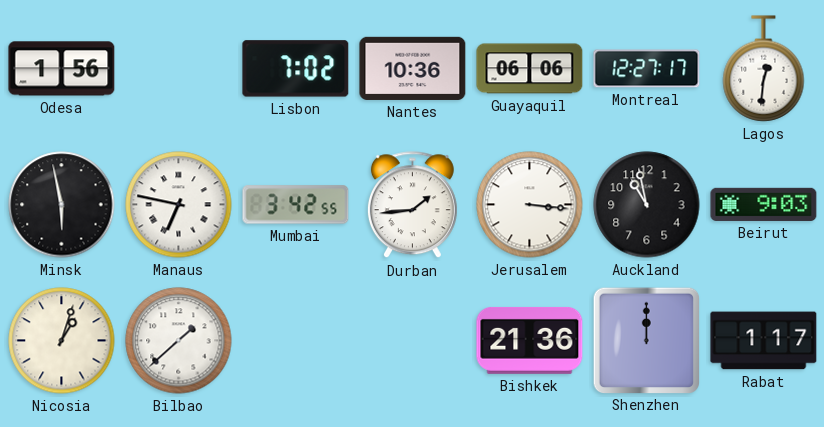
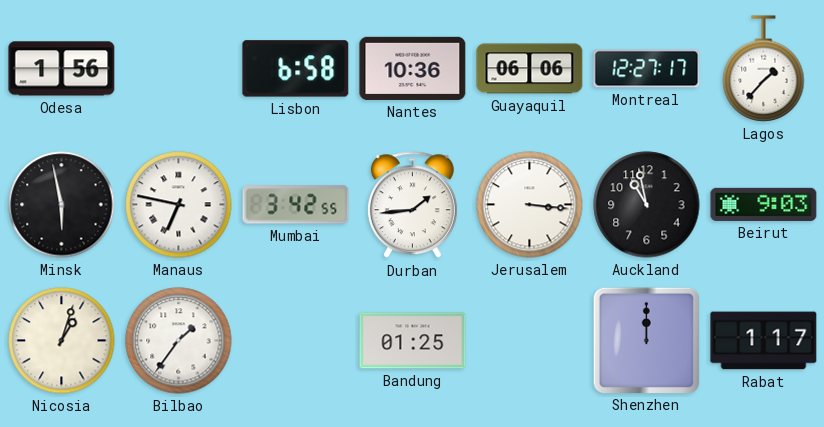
Lisbon: 7:02 -> 6:58 (296, 69)
Lagos: 12:31 -> 1:37 (764, 69)
Bilbao: 1:38 -> 1:36 (179, 341)
Bandung: none -> 01:25 (413, 341)
Bishkek: 21:36 -> none (530, 340)
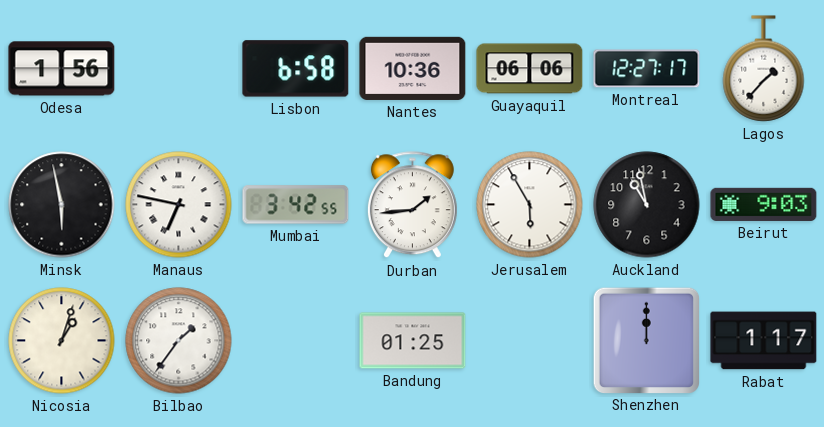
Jerusalem: 3:16 -> 5:55 (530, 205)
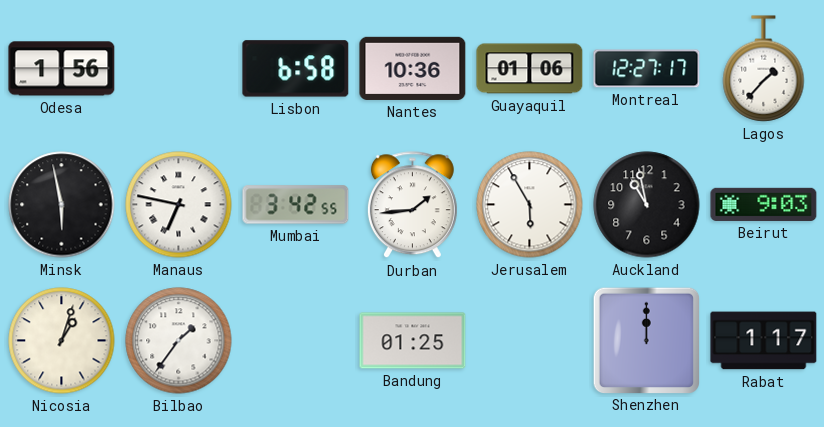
Guayaquil: 06:06 -> 01:06 (530, 69)
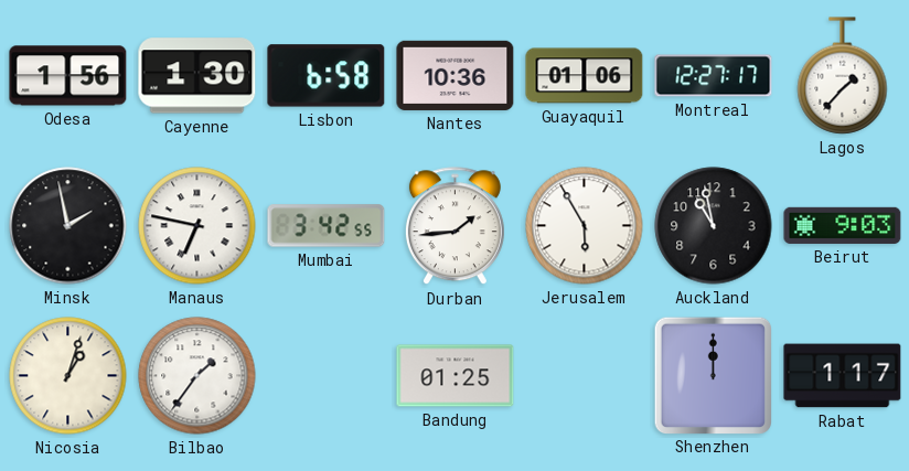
Cayenne: none -> 1:30 (197, 76)
Minsk: 5:58 -> 1:58 (68, 226)
